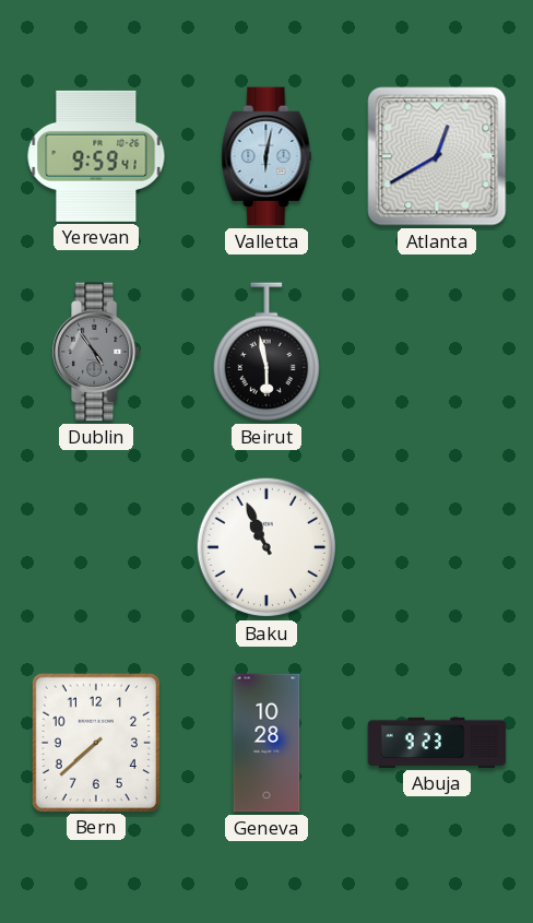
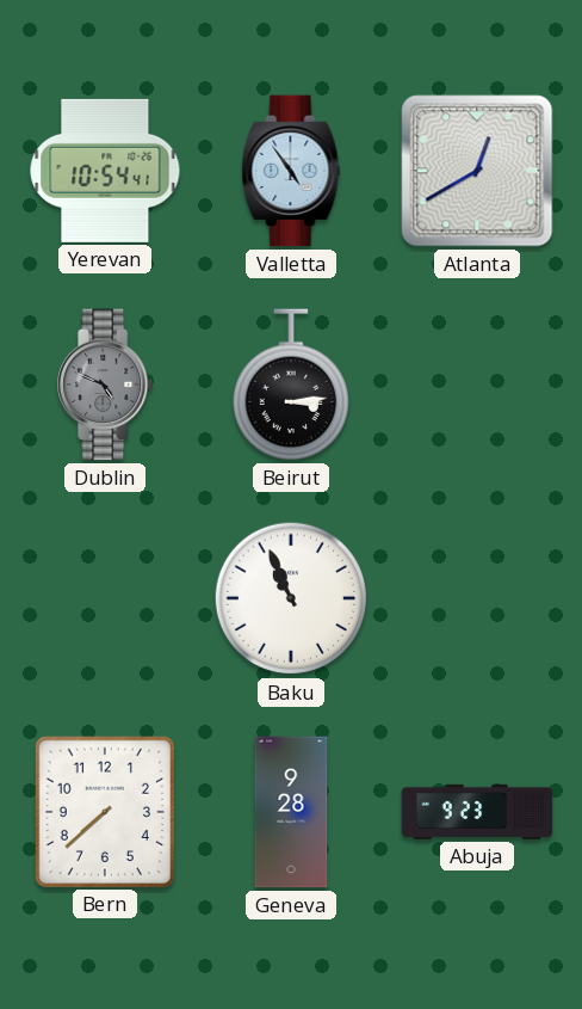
Yerevan: 9:59 -> 10:54 (105, 171)
Valletta: 6:02 -> 4:54 (291, 171)
Dublin: 4:54 -> 4:49 (106, 384)
Beirut: 5:58 -> 3:14 (291, 384)
Geneva: 10:28 -> 9:28 (291, 812)
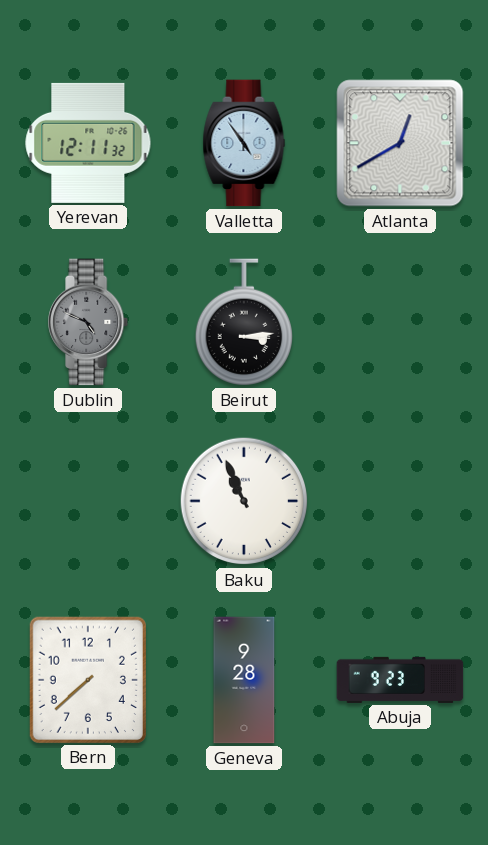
Yerevan: 10:54 -> 12:11 (88, 143)
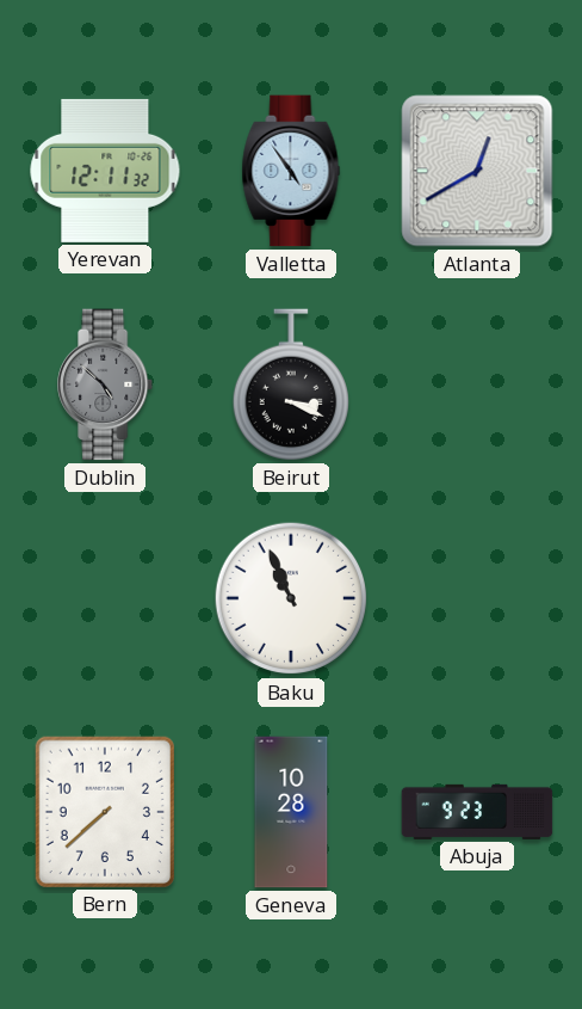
Dublin: 4:49 -> 4:52 (106, 384)
Beirut: 3:14 -> 3:19 (291, 384)
Geneva: 9:28 -> 10:28 (291, 812)
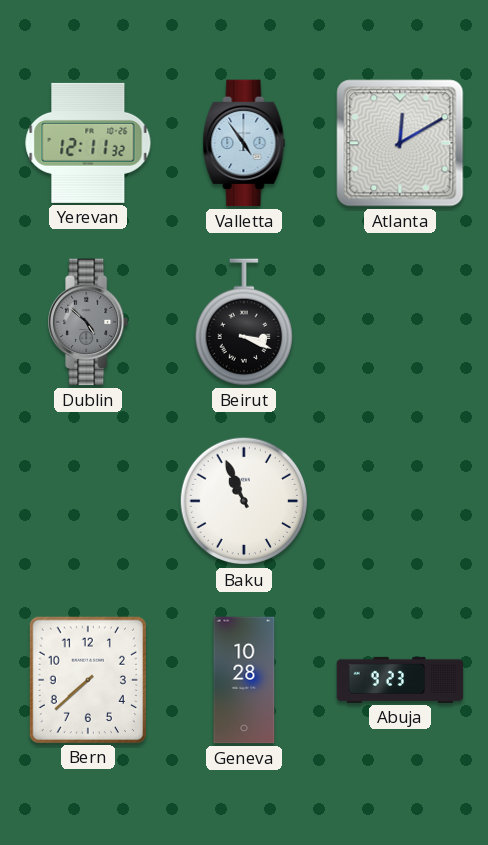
Atlanta: 12:40 -> 12:10 (400, 143)
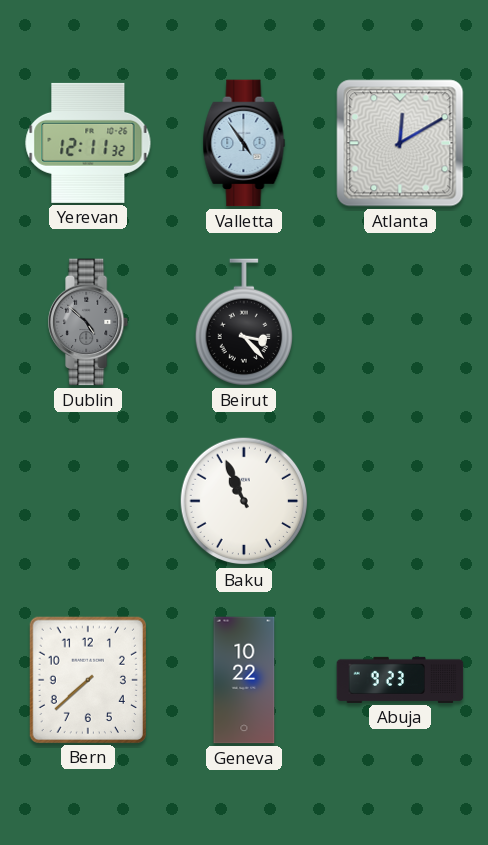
Beirut: 3:19 -> 3:23 (244, 322)
Geneva: 10:28 -> 10:22 (244, 680)
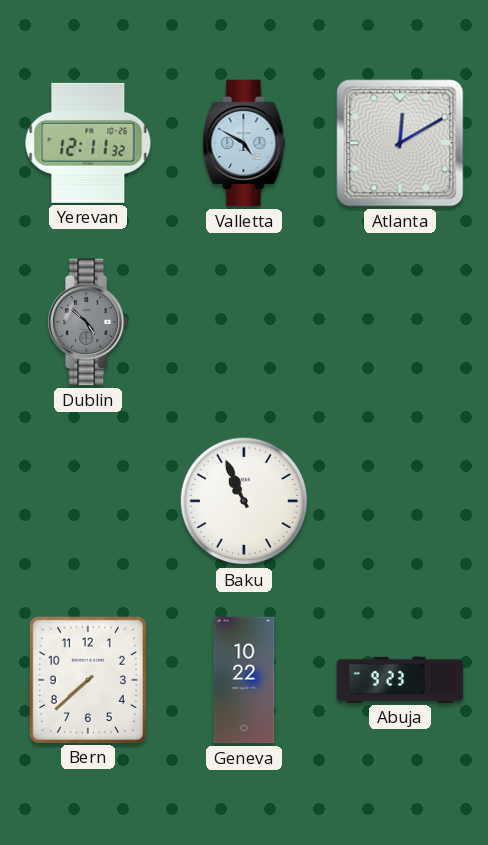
Valletta: 4:54 -> 4:50 (244, 143)
Beirut: 3:23 -> none (244, 322)
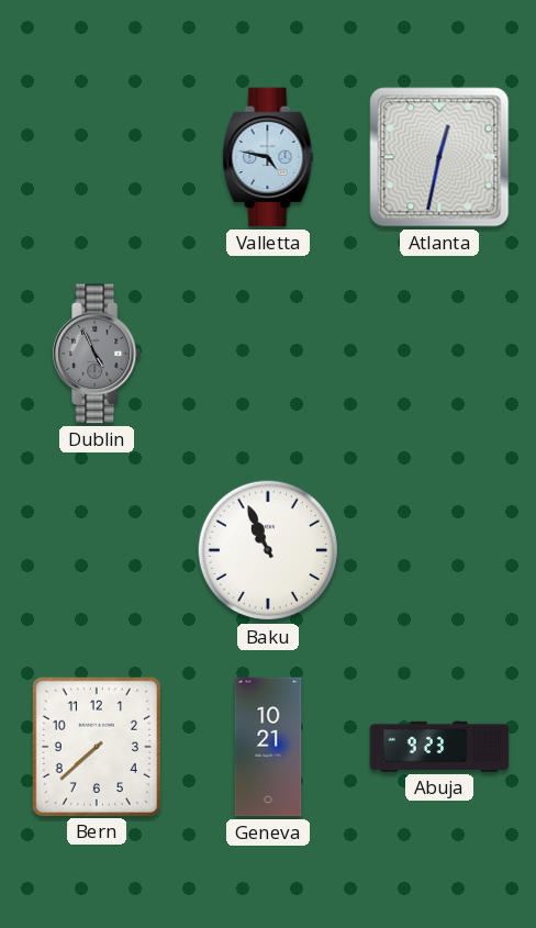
Yerevan: 12:11 -> none (88, 143)
Valletta: 4:50 -> 4:47 (268, 157)
Atlanta: 12:10 -> 12:32 (439, 157)
Dublin: 4:52 -> 4:56 (98, 354)
Geneva: 10:22 -> 10:21 (268, 747)
